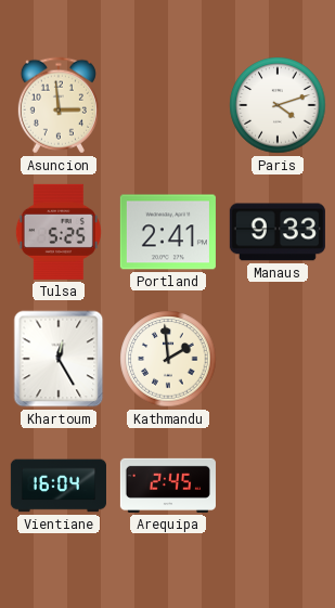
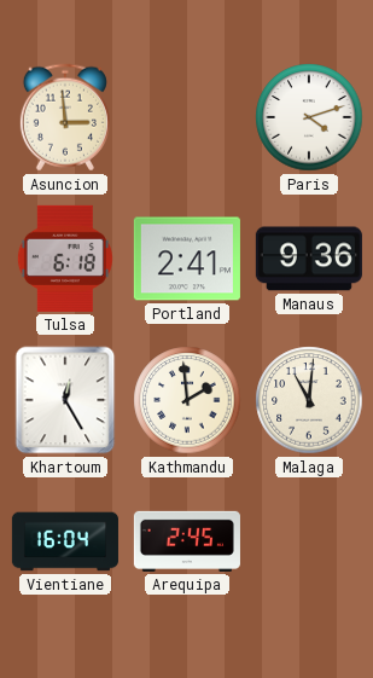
Tulsa: 5:25 -> 6:18 (65, 259)
Manaus: 9:33 -> 9:36 (309, 259)
Malaga: none -> 11:01 (309, 400)
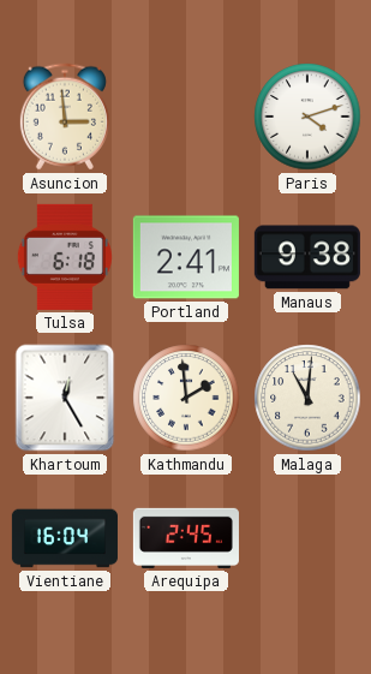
Manaus: 9:36 -> 9:38 (307, 257)
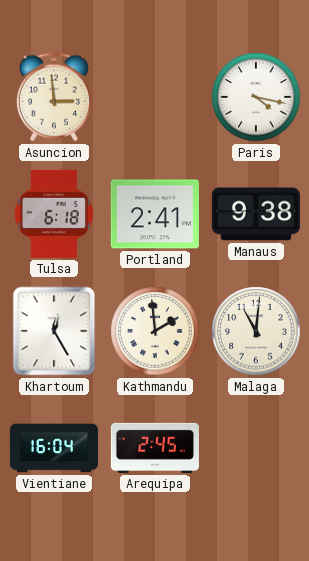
Paris: 4:12 -> 4:17 (256, 97)
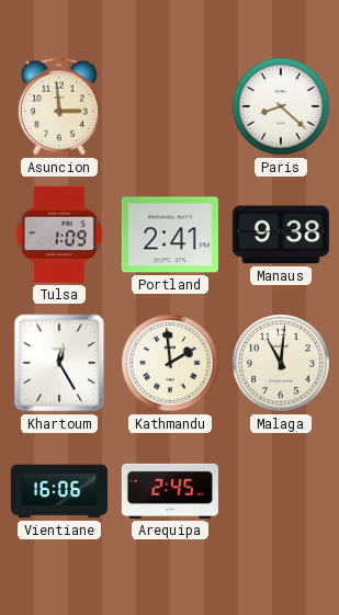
Paris: 4:17 -> 8:22 (281, 106)
Tulsa: 6:18 -> 1:09 (59, 235)
Vientiane: 16:04 -> 16:06 (59, 491)
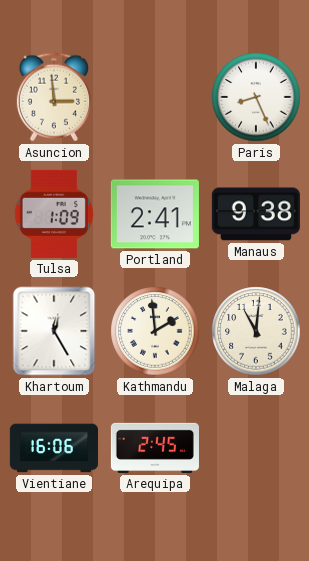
Paris: 8:22 -> 8:26 (256, 97)
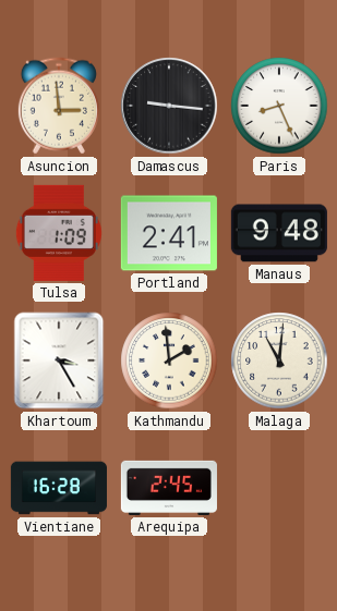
Damascus: none -> 9:16 (169, 106)
Manaus: 9:38 -> 9:48 (279, 233)
Khartoum: 12:25 -> 3:25 (59, 361)
Vientiane: 16:06 -> 16:28 (59, 488)
